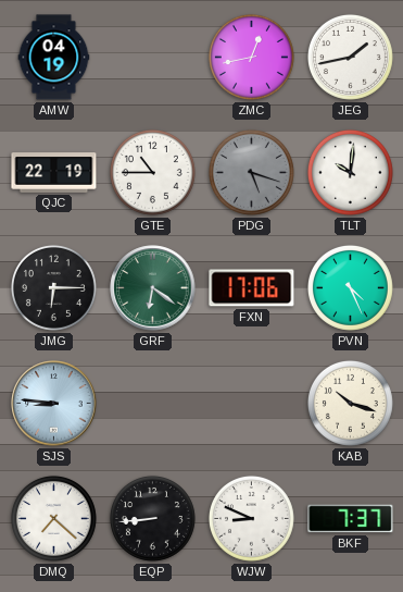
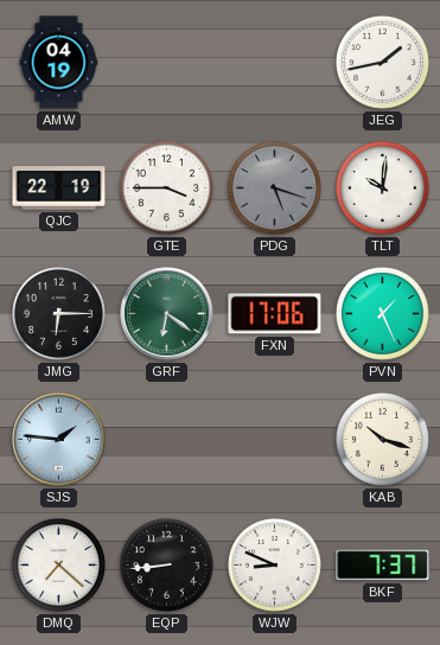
ZMC: 12:43 -> none (251, 57)
GTE: 10:45 -> 3:45 (166, 187)
PVN: 4:26 -> 1:26 (382, 313)
SJS: 8:46 -> 1:46 (59, 440)
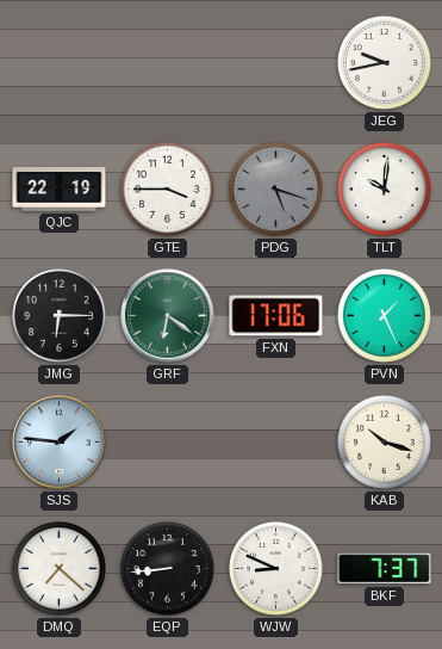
AMW: 04:19 -> none (59, 63)
JEG: 1:43 -> 9:43 (384, 62)
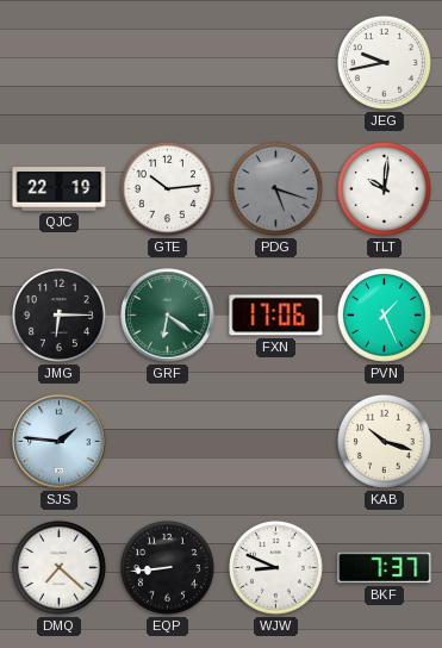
GTE: 3:45 -> 10:14 (167, 188)
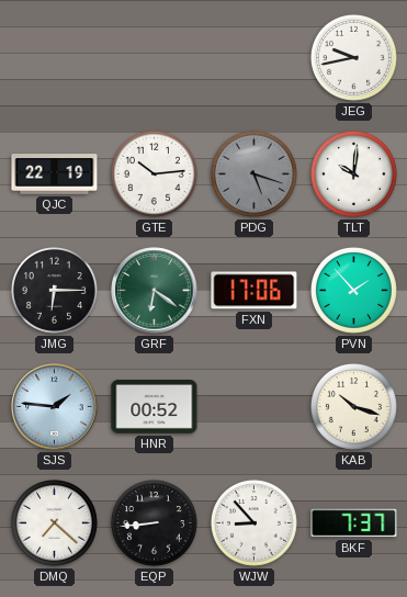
PVN: 1:26 -> 1:53 (353, 290)
HNR: none -> 00:52 (155, 407)
WJW: 8:49 -> 8:53 (253, 522)
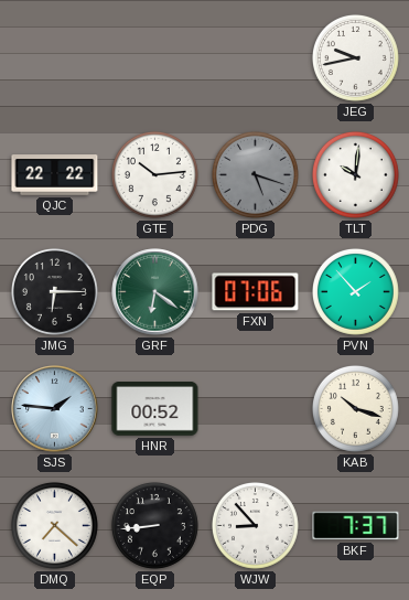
QJC: 22:19 -> 22:22 (55, 175)
FXN: 17:06 -> 07:06 (256, 292)
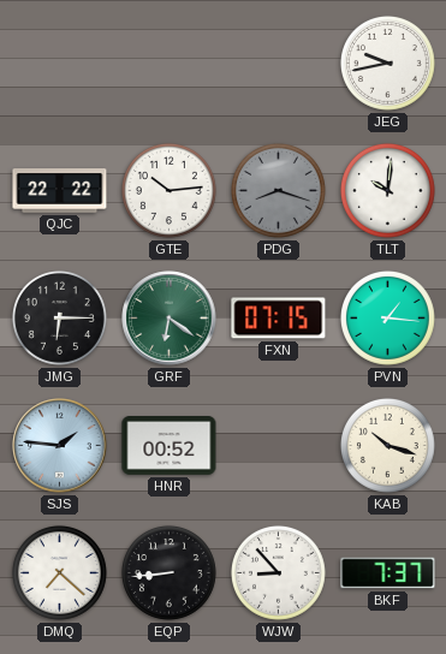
PDG: 5:18 -> 8:18 (278, 190)
FXN: 07:06 -> 07:15 (279, 319)
PVN: 1:53 -> 1:16 (387, 317)
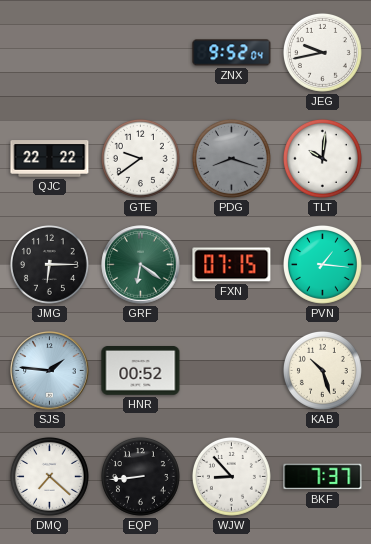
ZNX: none -> 9:52 (232, 53)
GTE: 10:14 -> 9:39 (140, 158)
KAB: 10:18 -> 10:27 (322, 370)
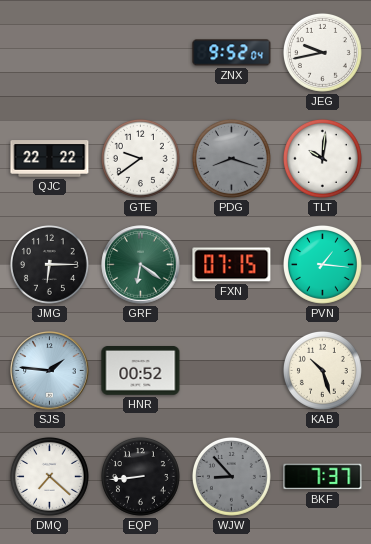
WJW dial: white -> grey (231, 476)
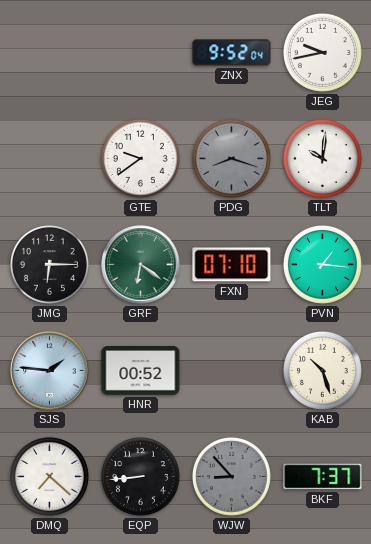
QJC: 22:22 -> none (50, 159)
FXN: 07:15 -> 07:10 (232, 265)
